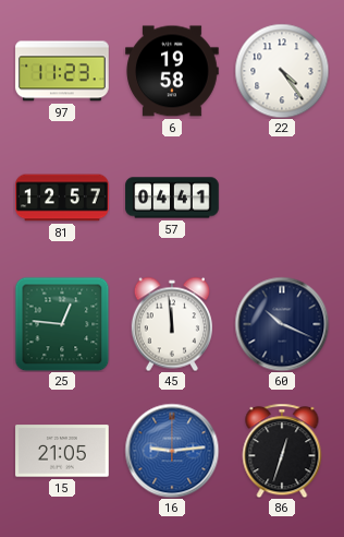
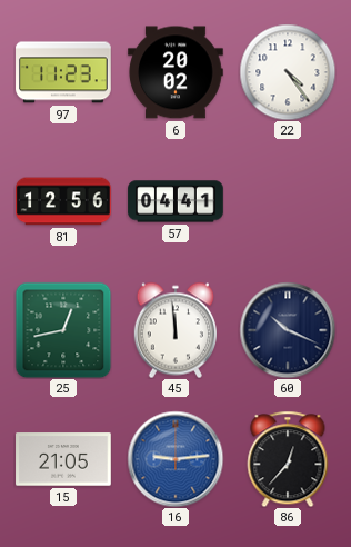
6: 19:58 -> 20:02 (175, 72)
81: 12:57 -> 12:56 (63, 201)
25: 12:46 -> 12:43 (63, 330)
86: 12:33 -> 12:37 (288, 459)
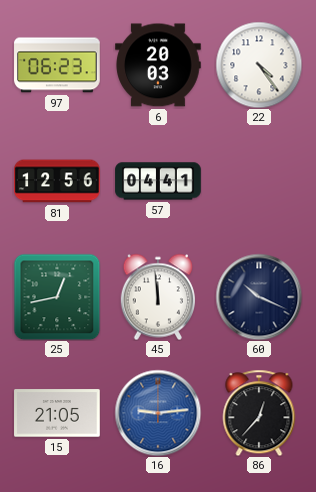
97: 11:23 -> 06:23 (57, 65)
6: 20:02 -> 20:03 (158, 65)
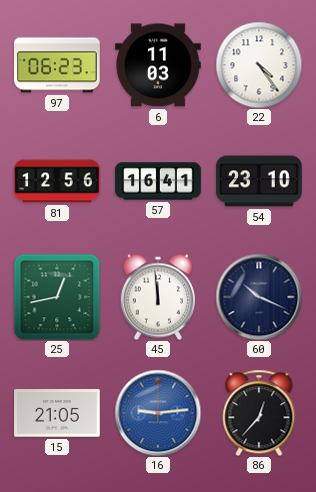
6: 20:03 -> 11:03 (158, 65)
57: 04:41 -> 16:41 (158, 181)
54: none -> 23:10 (259, 181)
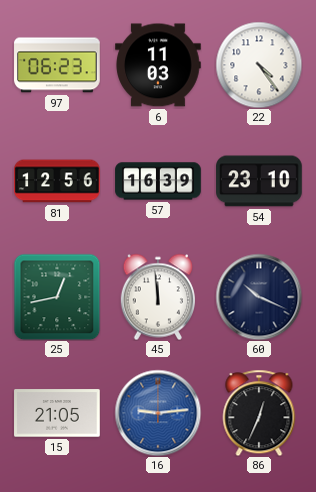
57: 16:41 -> 16:39 (158, 181)
86: 12:37 -> 12:34 (259, 413)
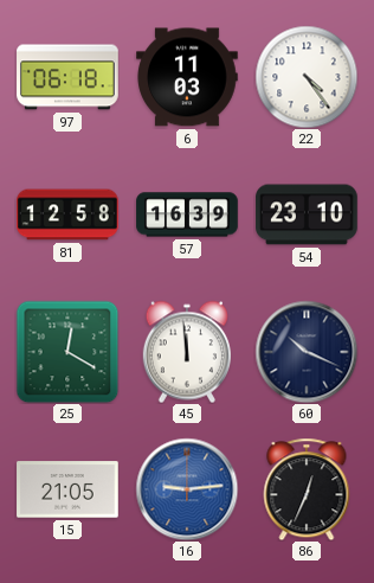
97: 06:23 -> 06:18 (67, 77)
81: 12:56 -> 12:58 (67, 214)
25: 12:43 -> 12:20 (67, 352)
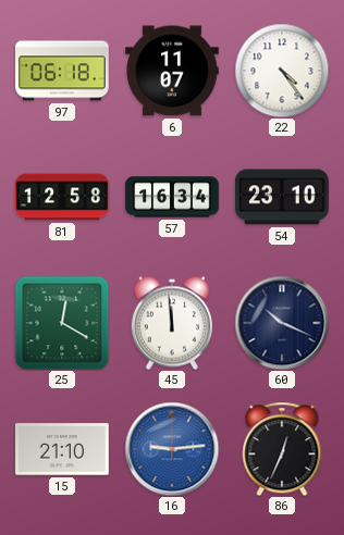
6: 11:03 -> 11:07 (172, 71)
57: 16:39 -> 16:34 (172, 197)
15: 21:05 -> 21:10 (62, 449)
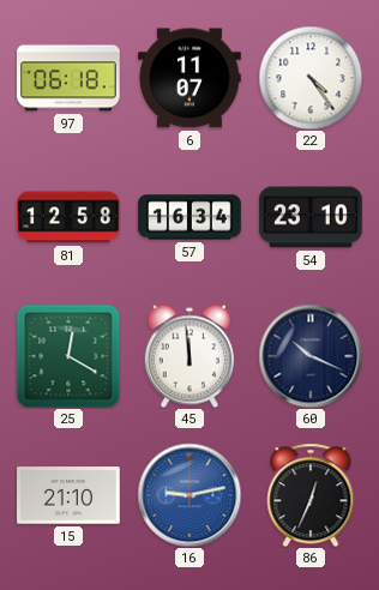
16: 9:14 -> 9:13 (189, 495)
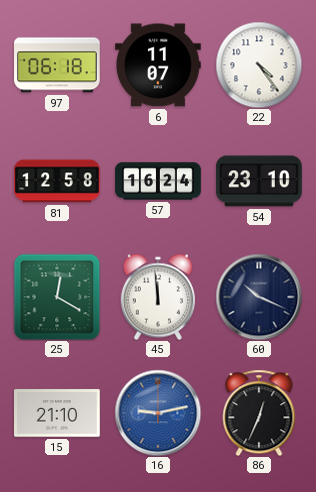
57: 16:34 -> 16:24 (158, 181)
